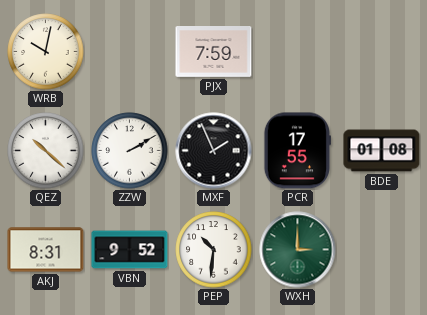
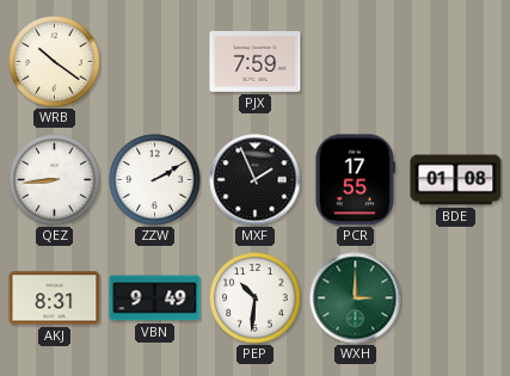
WRB: 10:02 -> 10:21 (55, 62)
QEZ: 10:22 -> 8:44 (55, 180)
VBN: 9:52 -> 9:49 (155, 298)
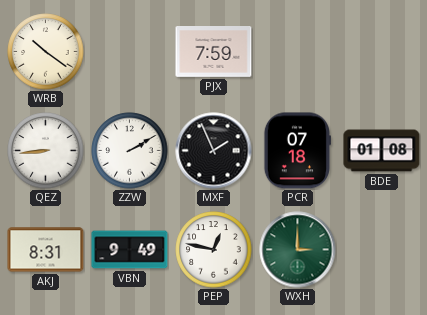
PCR: 17:55 -> 07:18 (297, 151)
PEP: 10:31 -> 12:47 (214, 250)
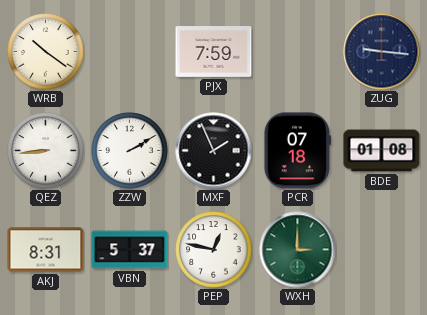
ZUG: none -> 9:16 (382, 52)
VBN: 9:49 -> 5:37 (130, 250)
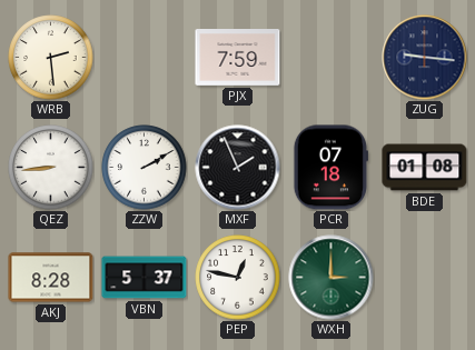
WRB: 10:21 -> 2:29 (51, 58)
AKJ: 8:31 -> 8:28 (51, 278)
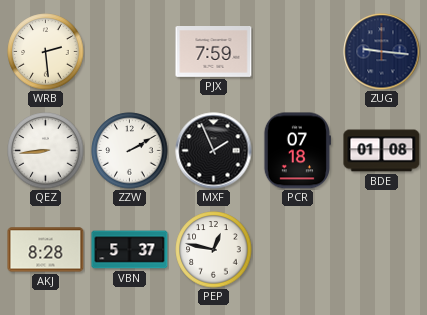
WXH: 3:00 -> none (331, 278)
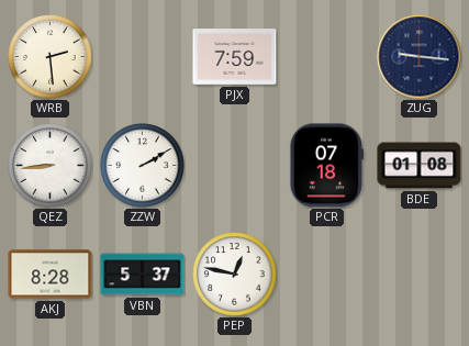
MXF: 1:56 -> none (214, 151)
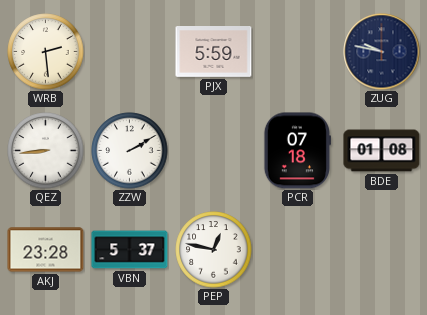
PJX: 7:59 -> 5:59 (214, 52)
ZUG: 9:16 -> 9:47 (382, 52)
AKJ: 8:28 -> 23:28 (46, 250)
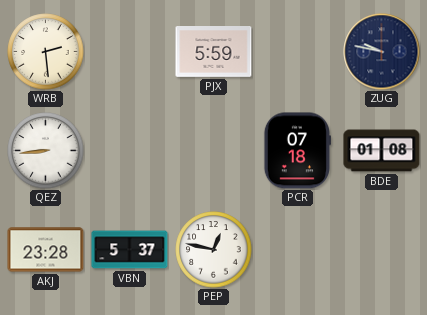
ZZW: 2:10 -> none (130, 151)
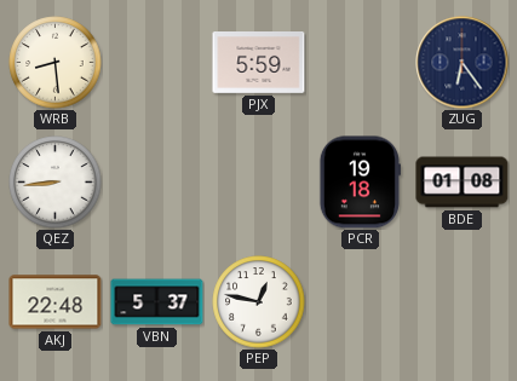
WRB: 2:29 -> 8:29 (56, 63)
ZUG: 9:47 -> 6:24 (463, 63)
PCR: 07:18 -> 19:18 (360, 183)
AKJ: 23:28 -> 22:48 (56, 302)
